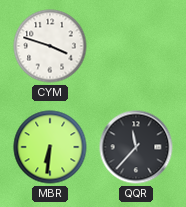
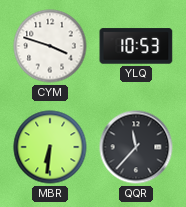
YLQ: none -> 10:53 (136, 46)
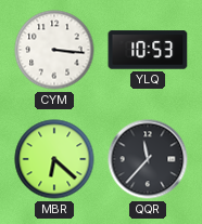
CYM: 3:48 -> 3:16 (54, 50)
MBR: 6:31 -> 6:22 (54, 159)
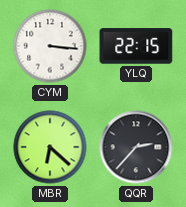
YLQ: 10:53 -> 22:15 (136, 46)
QQR: 11:37 -> 2:37 (136, 147)
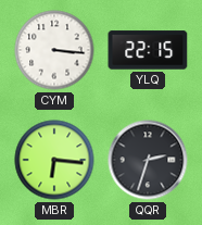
MBR: 6:22 -> 6:16 (54, 160)
QQR: 2:37 -> 2:33 (148, 160)
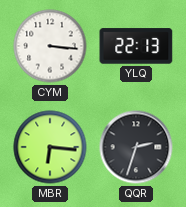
YLQ: 22:15 -> 22:13 (136, 46)
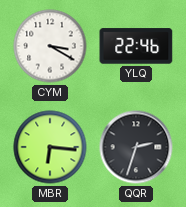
CYM: 3:16 -> 3:20 (50, 46)
YLQ: 22:13 -> 22:46 (136, 46)
